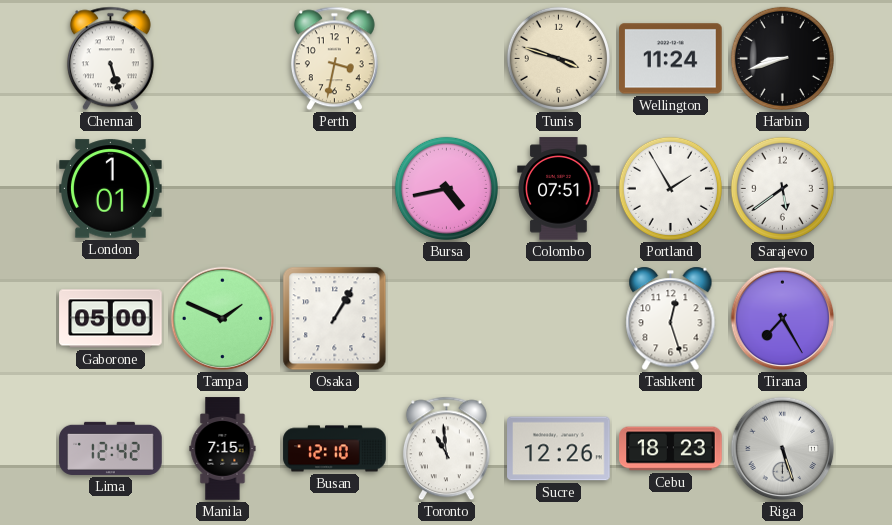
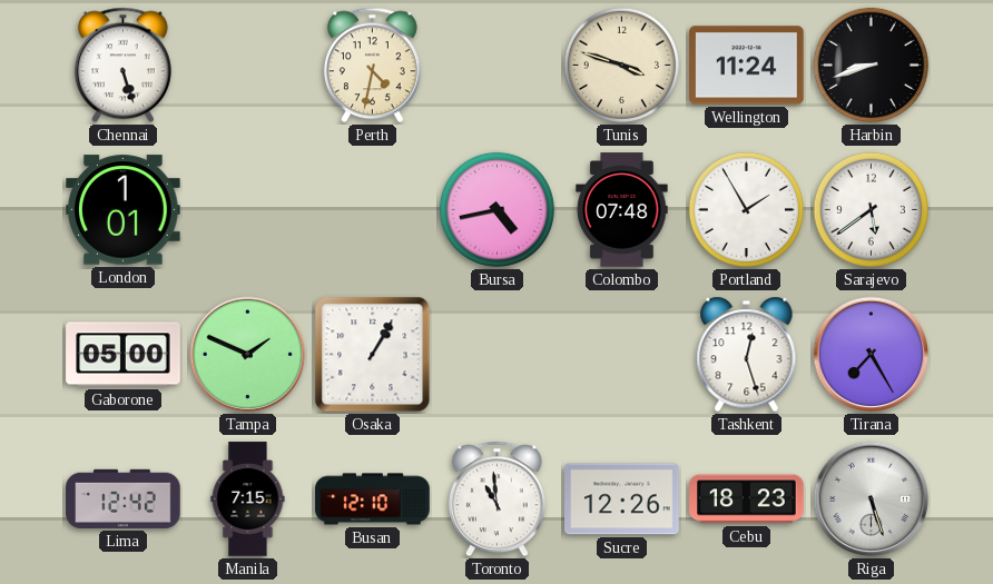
Perth: 3:32 -> 4:32 (372, 66)
Colombo: 07:51 -> 07:48 (622, 210)
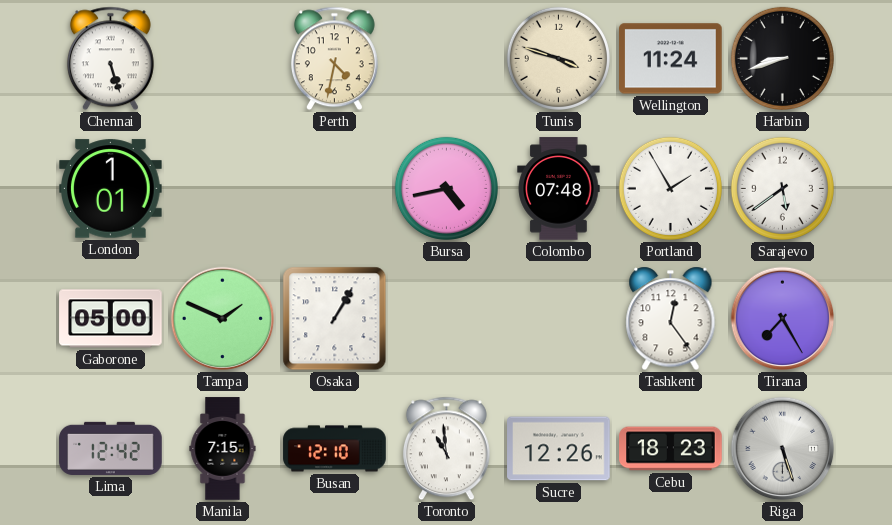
Tashkent: 12:27 -> 12:24 (671, 319)
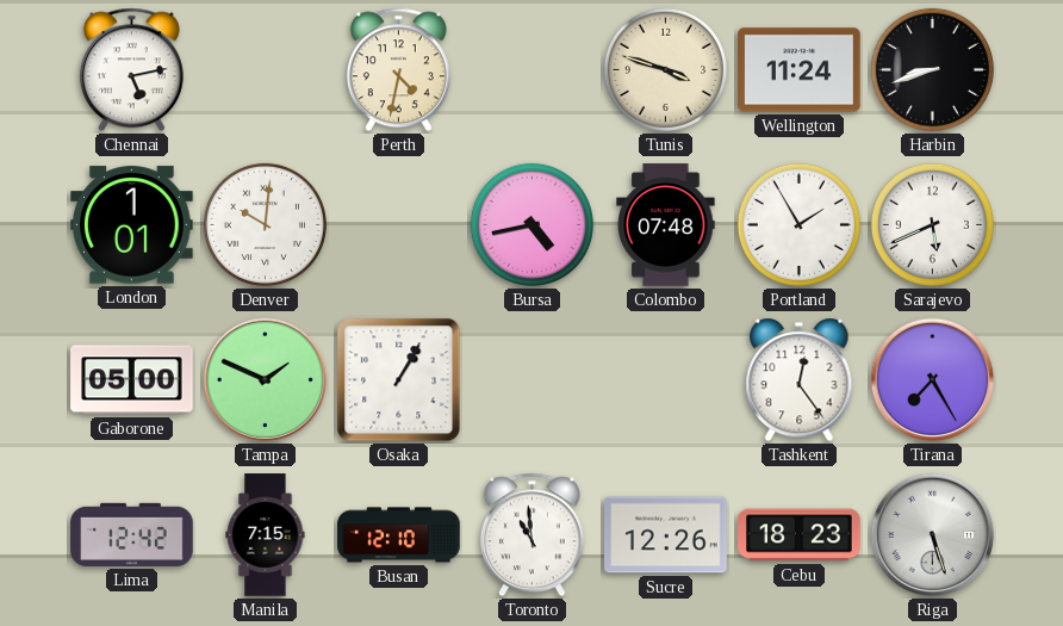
Chennai: 5:27 -> 5:13 (131, 70)
Denver: none -> 10:01 (265, 224)
Sarajevo: 5:39 -> 5:41 (932, 224)
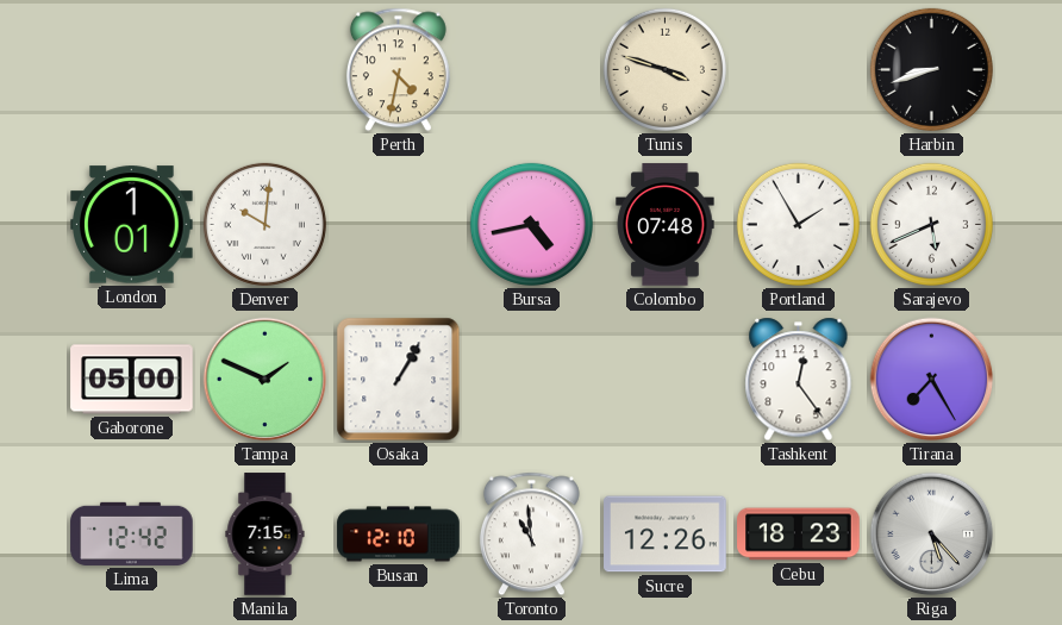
Chennai: 5:13 -> none (131, 70)
Wellington: 11:24 -> none (800, 70)
Riga: 5:27 -> 5:23 (932, 535)
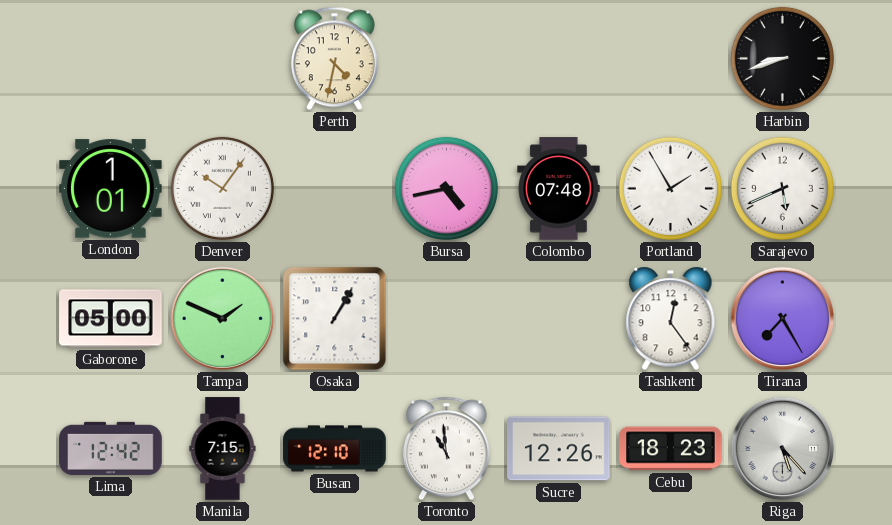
Tunis: 3:48 -> none (664, 69)
Denver: 10:01 -> 10:06 (222, 188)
